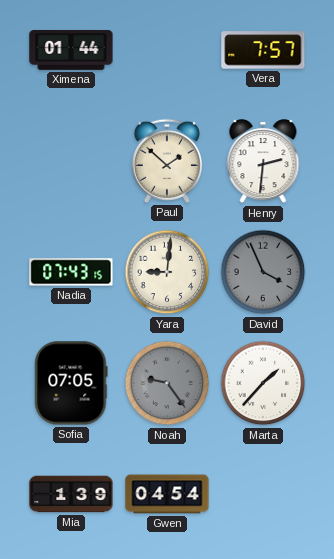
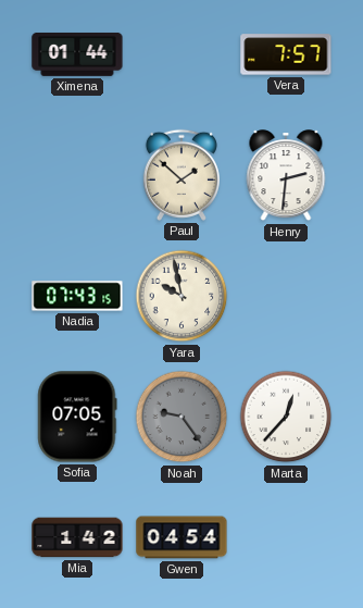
Yara: 9:01 -> 9:58 (181, 296)
David: 3:56 -> none (263, 272)
Marta: 1:37 -> 12:37 (286, 417)
Mia: 1:39 -> 1:42 (77, 537)
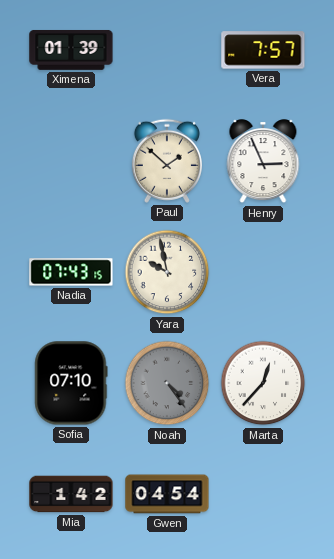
Ximena: 01:44 -> 01:39 (71, 50)
Henry: 2:31 -> 2:56 (263, 162)
Sofia: 07:05 -> 07:10 (71, 383)
Noah: 9:24 -> 4:24 (167, 383)
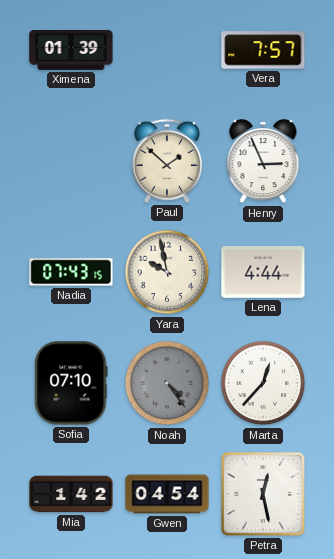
Lena: none -> 4:44 (263, 273)
Petra: none -> 12:28 (263, 494)
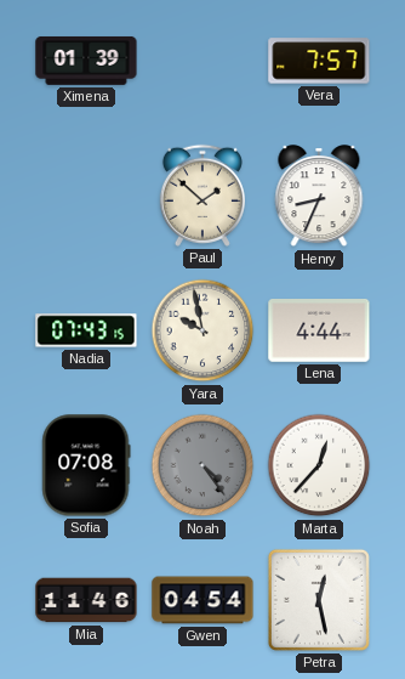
Henry: 2:56 -> 8:34 (319, 197)
Sofia: 07:10 -> 07:08 (86, 465)
Mia: 1:42 -> 11:46 (86, 600)
